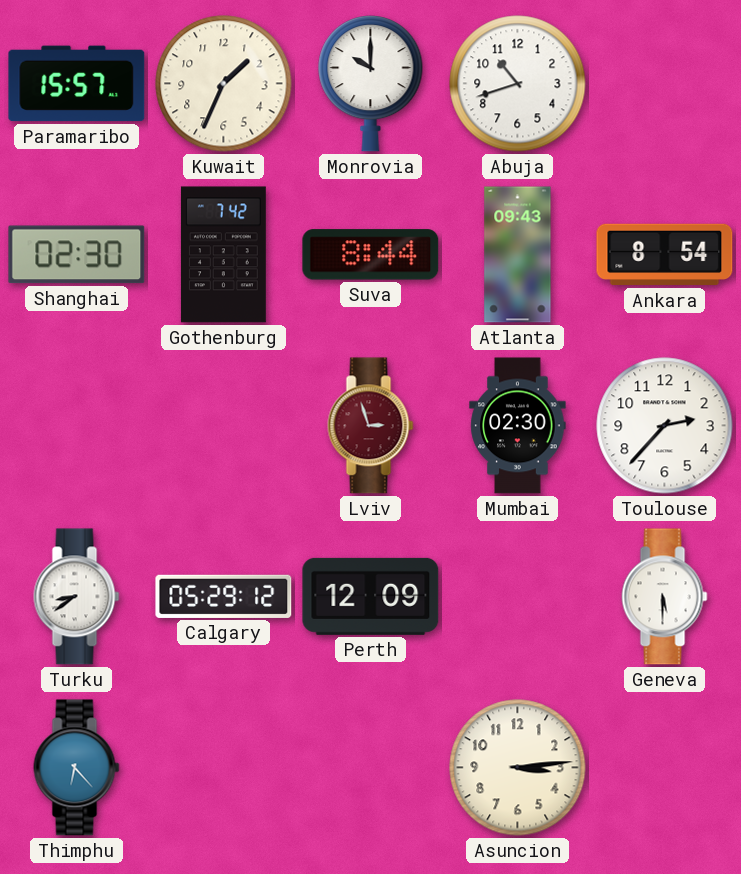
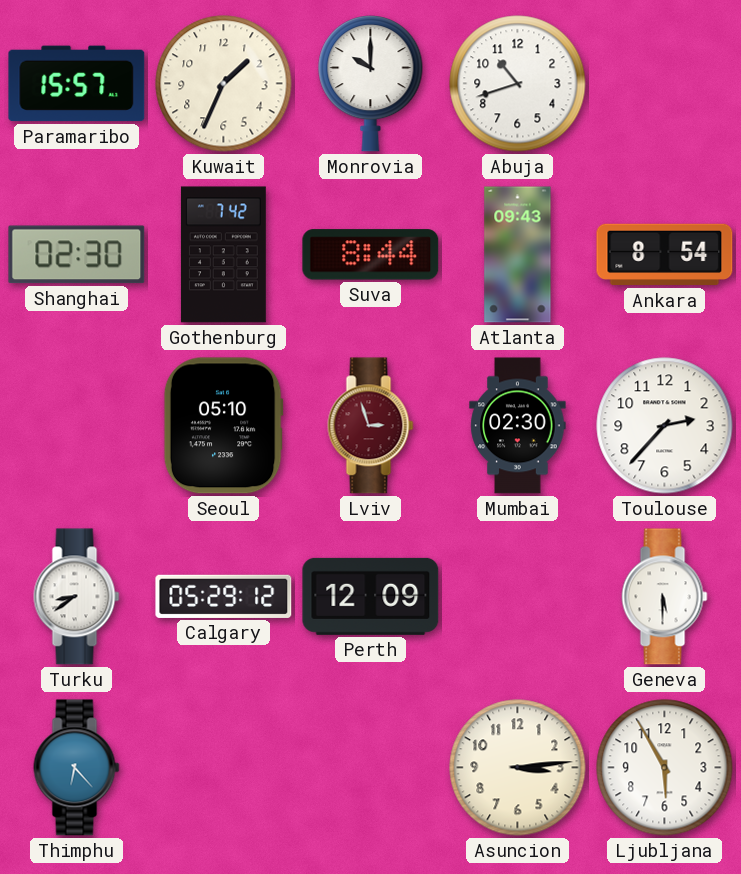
Seoul: none -> 05:10 (223, 426)
Ljubljana: none -> 5:55 (665, 768)
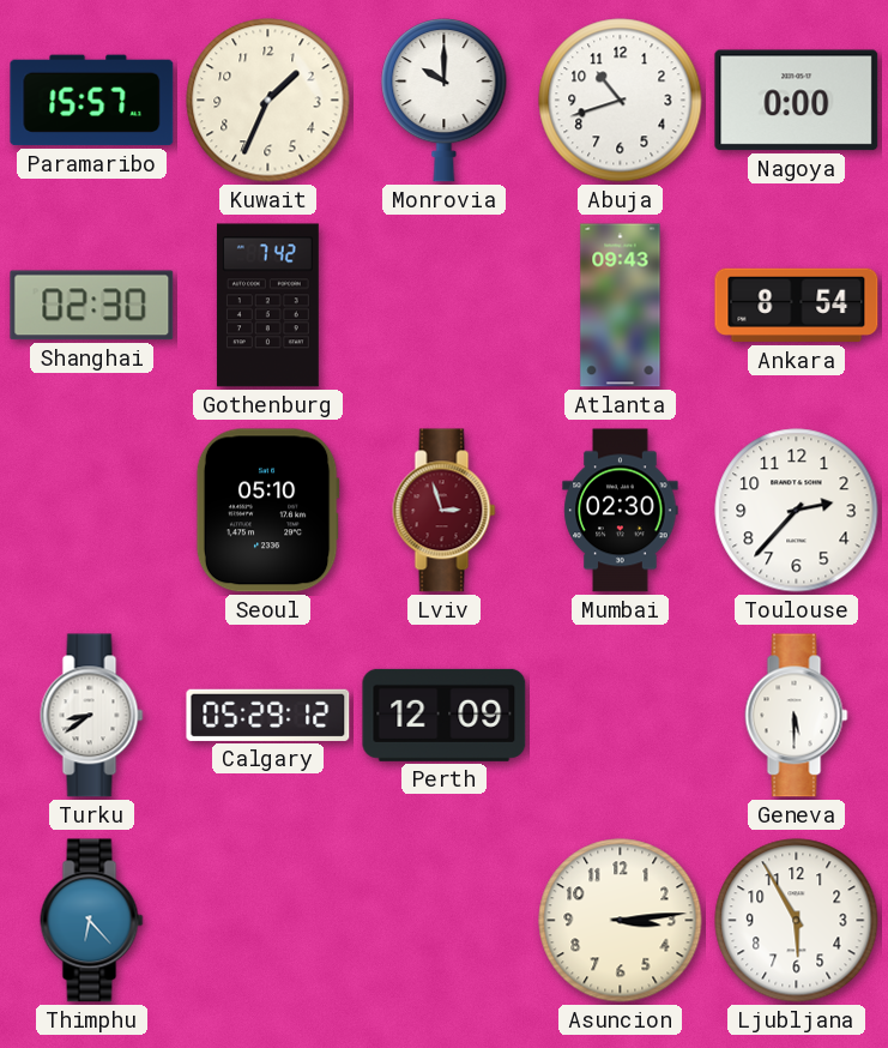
Nagoya: none -> 0:00 (797, 101)
Suva: 8:44 -> none (371, 255)
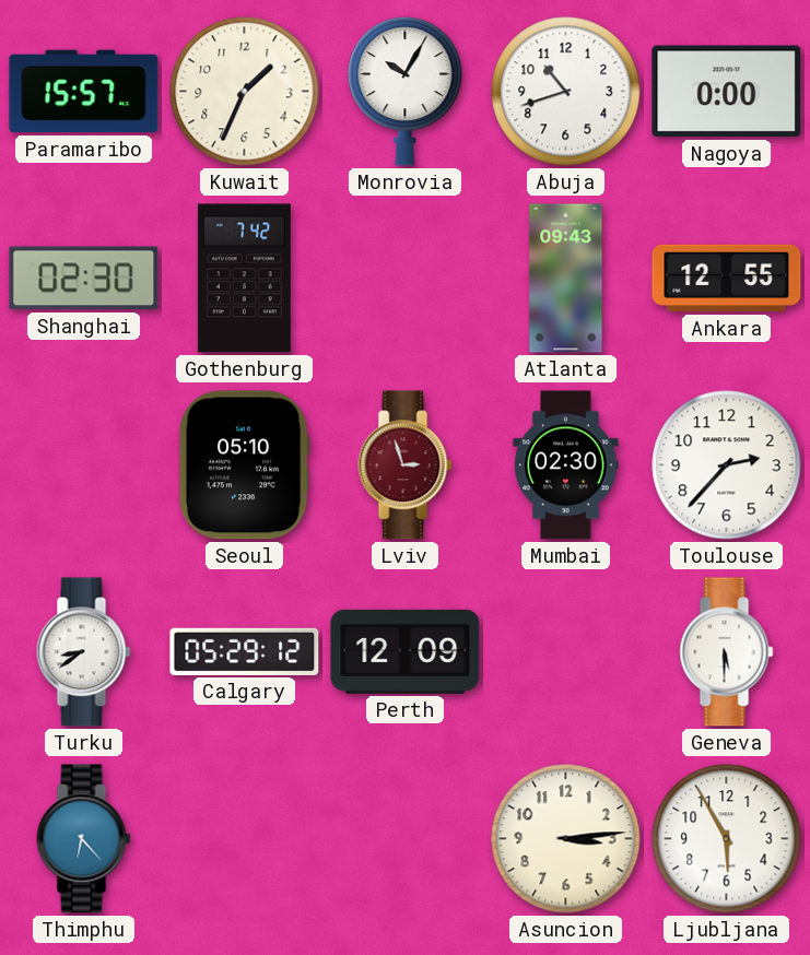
Monrovia: 10:00 -> 10:05 (406, 92)
Ankara: 8:54 -> 12:55 (727, 279)
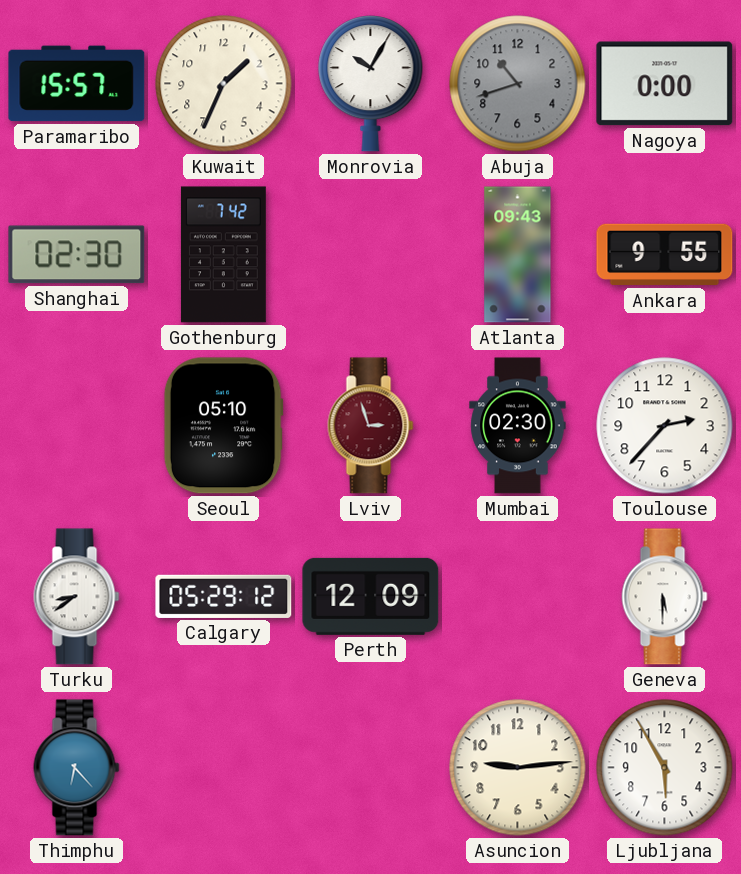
Abuja dial: white -> grey (518, 84)
Ankara: 12:55 -> 9:55 (665, 255)
Asuncion: 3:14 -> 9:14 (518, 768)
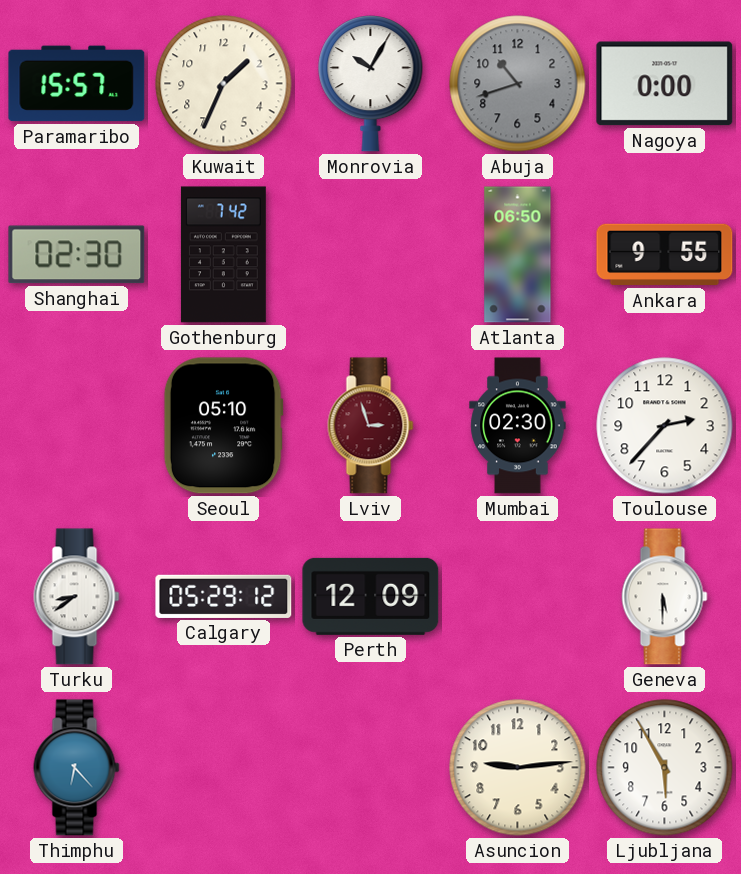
Atlanta: 09:43 -> 06:50 (518, 255)
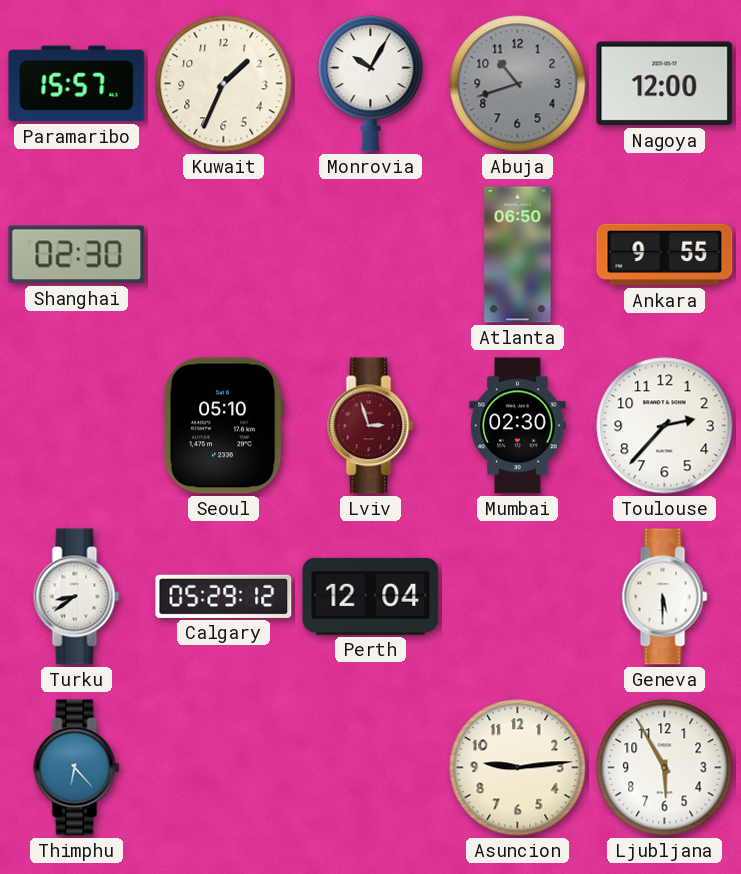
Nagoya: 0:00 -> 12:00 (665, 84)
Gothenburg: 7:42 -> none (223, 255)
Perth: 12:09 -> 12:04 (371, 596)
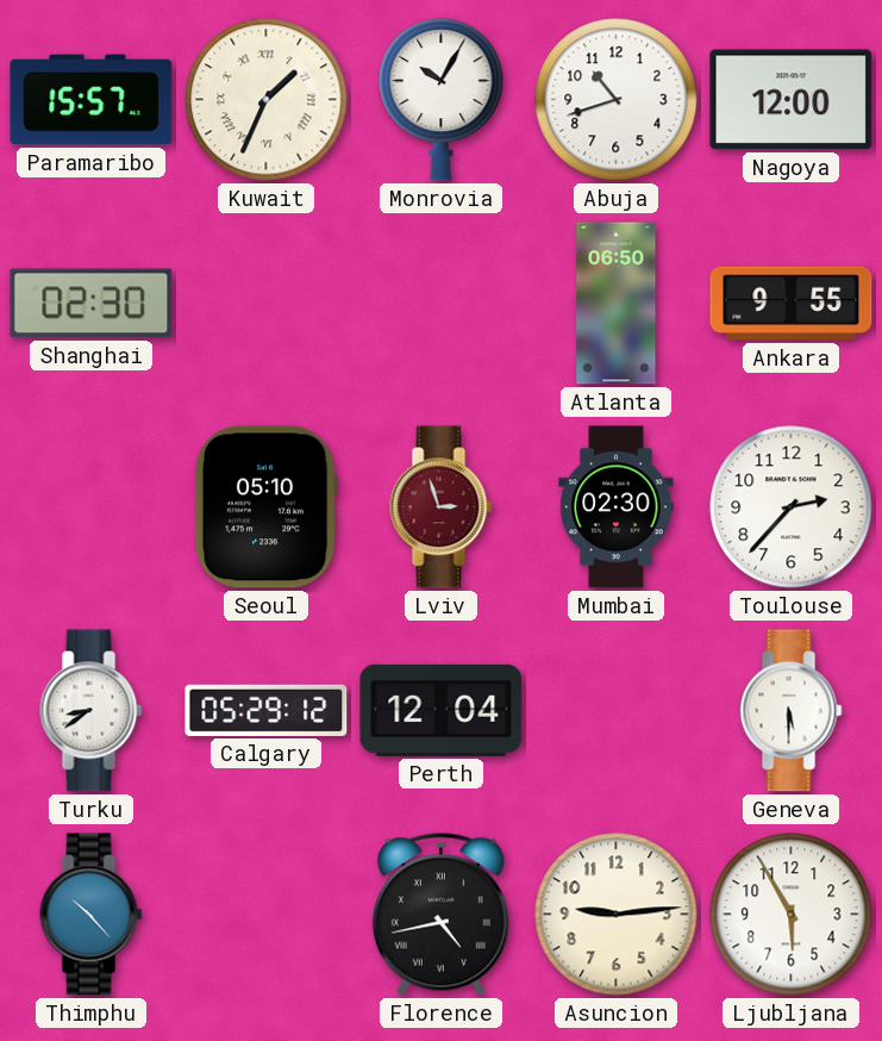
Kuwait numerals: Arabic -> Roman (267, 100)
Abuja dial: grey -> white (617, 100)
Thimphu: 6:23 -> 10:23 (92, 915)
Florence: none -> 4:43 (440, 914)
